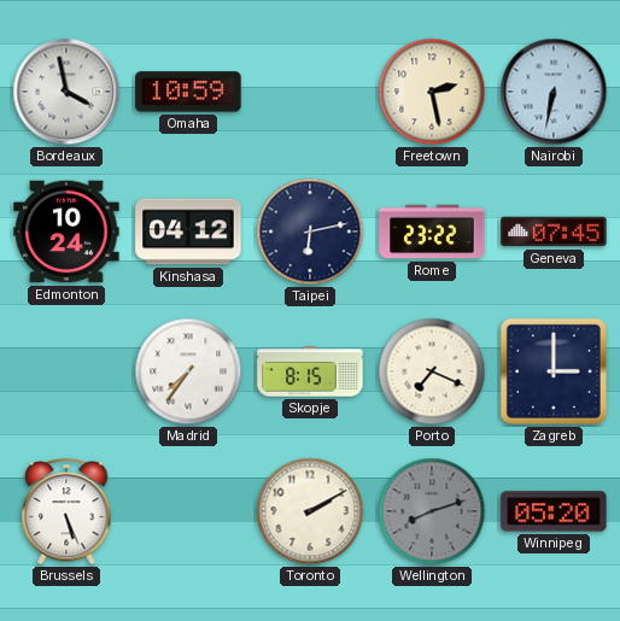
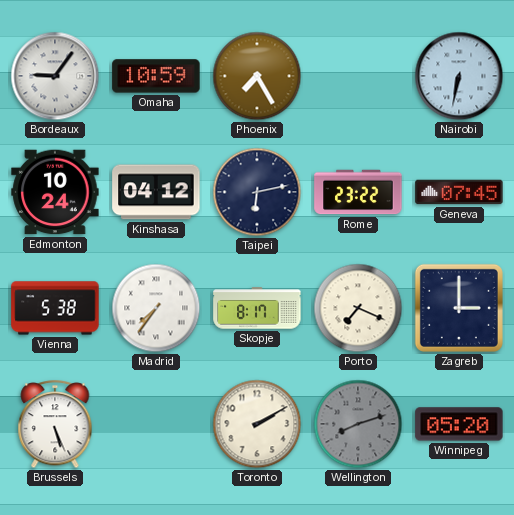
Bordeaux: 3:58 -> 9:06 (55, 76)
Phoenix: none -> 7:25 (257, 76)
Freetown: 2:28 -> none (432, 92)
Vienna: none -> 5:38 (55, 308)
Skopje: 8:15 -> 8:17 (257, 308)
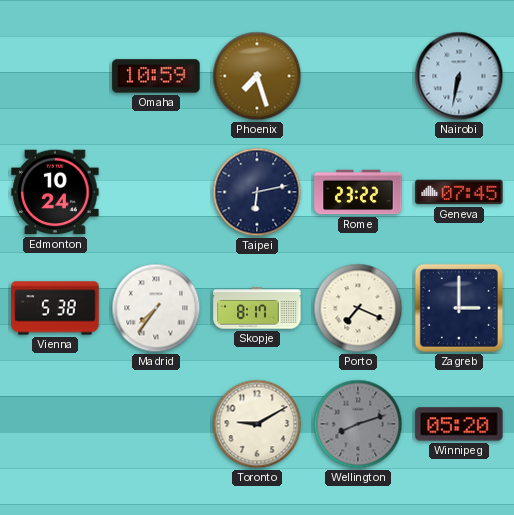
Bordeaux: 9:06 -> none (55, 76)
Phoenix: 7:25 -> 7:27 (257, 76)
Kinshasa: 04:12 -> none (156, 192)
Brussels: 5:26 -> none (55, 425)
Toronto: 2:10 -> 9:10 (257, 424)
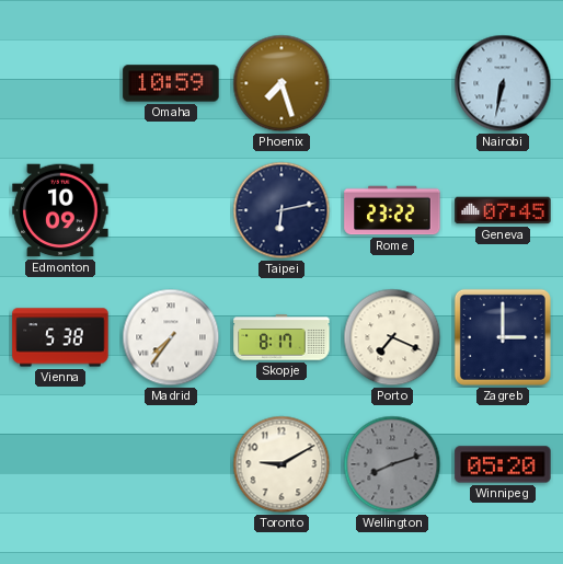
Edmonton: 10:24 -> 10:09 (60, 210)
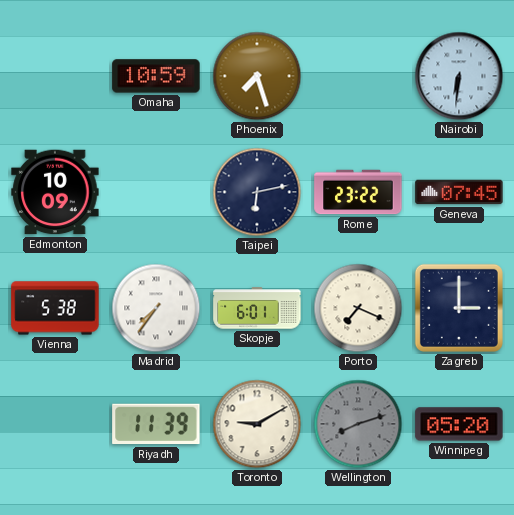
Nairobi: 6:32 -> 6:31 (459, 76)
Skopje: 8:17 -> 6:01 (257, 308)
Riyadh: none -> 11:39 (156, 424)
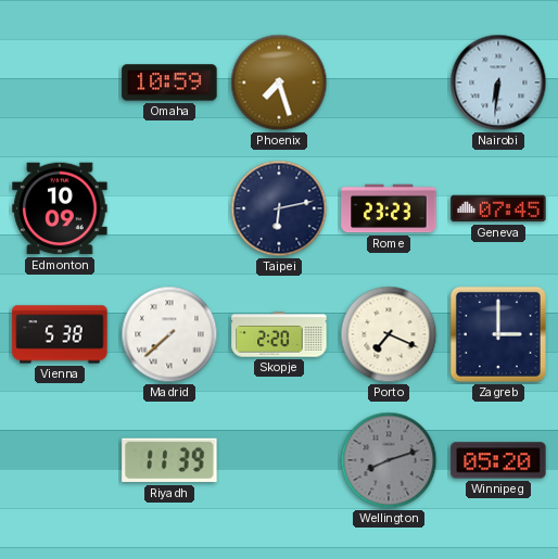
Rome: 23:22 -> 23:23 (389, 208)
Madrid: 7:36 -> 7:38 (169, 334)
Skopje: 6:01 -> 2:20 (279, 334)
Toronto: 9:10 -> none (257, 424)
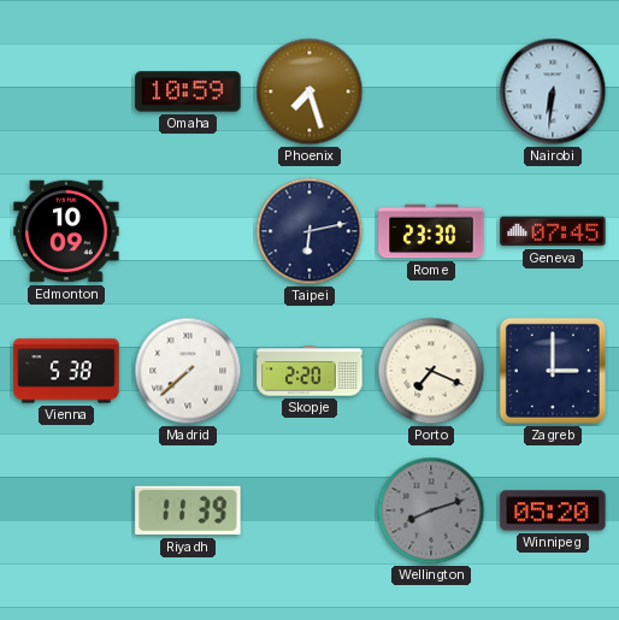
Rome: 23:23 -> 23:30 (431, 231)
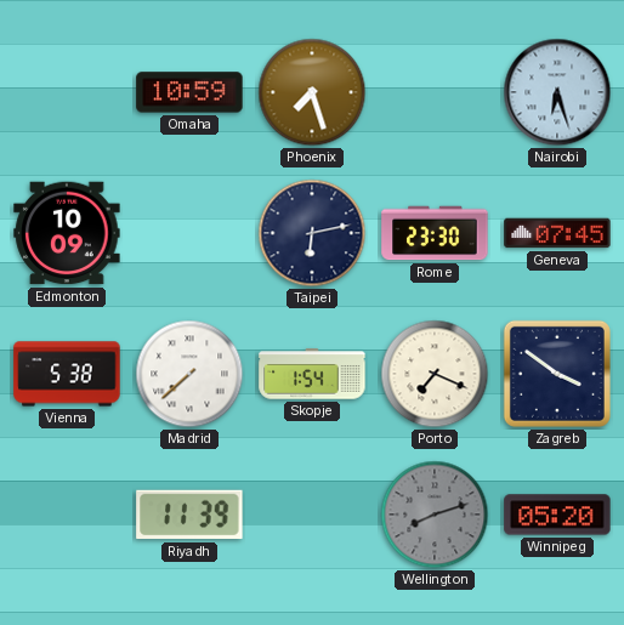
Nairobi: 6:31 -> 6:27 (557, 92)
Skopje: 2:20 -> 1:54 (312, 374)
Zagreb: 3:00 -> 3:51 (557, 374)
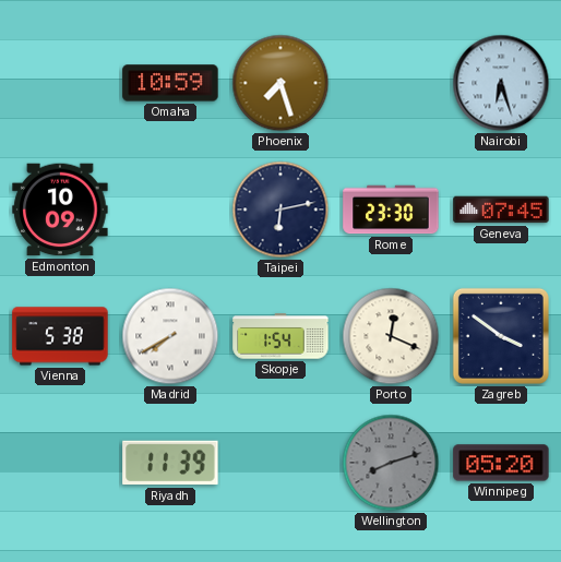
Madrid: 7:38 -> 7:40 (170, 336)
Porto: 7:19 -> 12:19 (391, 336)
